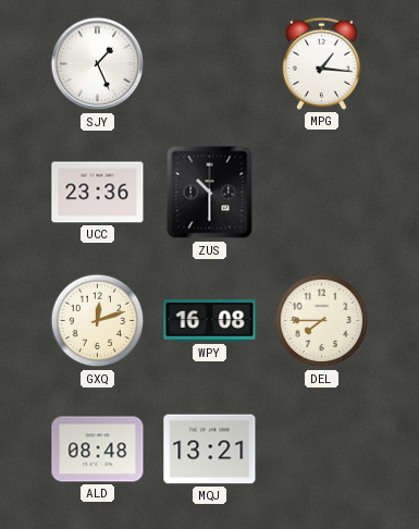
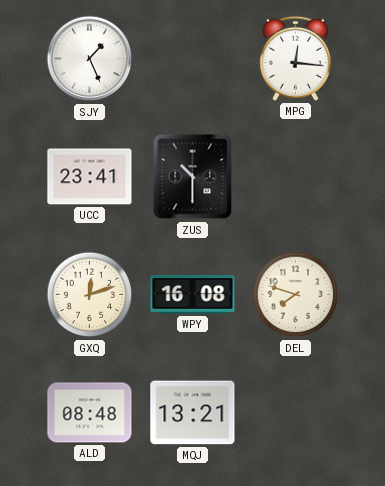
MPG: 1:16 -> 12:16 (295, 58)
UCC: 23:36 -> 23:41 (90, 177)
DEL: 7:45 -> 7:48 (296, 295)
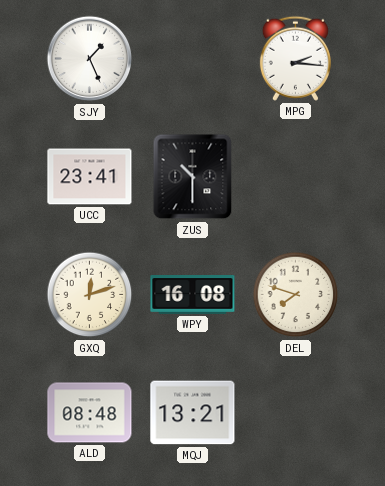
MPG: 12:16 -> 2:16 (295, 58)
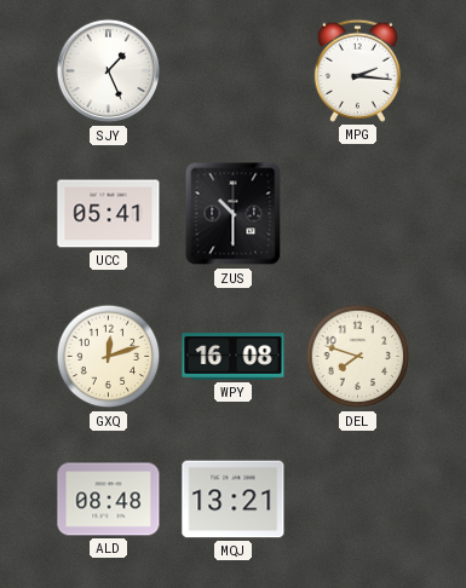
UCC: 23:41 -> 05:41 (109, 214)
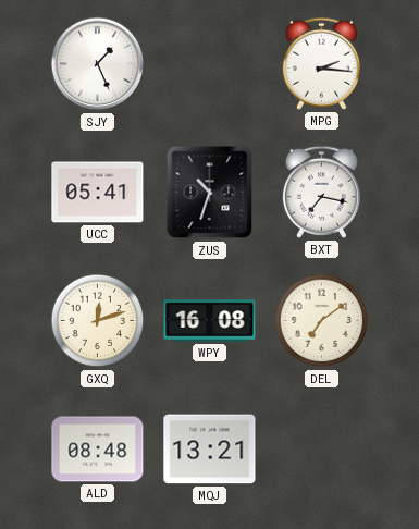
ZUS: 10:30 -> 10:33 (210, 193)
BXT: none -> 7:17 (321, 192)
DEL: 7:48 -> 7:09 (322, 321)
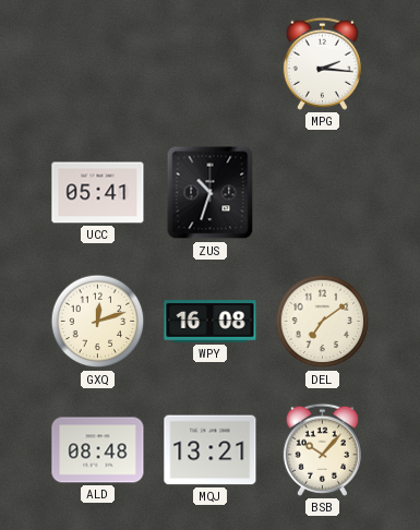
SJY: 1:26 -> none (98, 64)
BXT: 7:17 -> none (321, 192)
BSB: none -> 10:07 (322, 449)
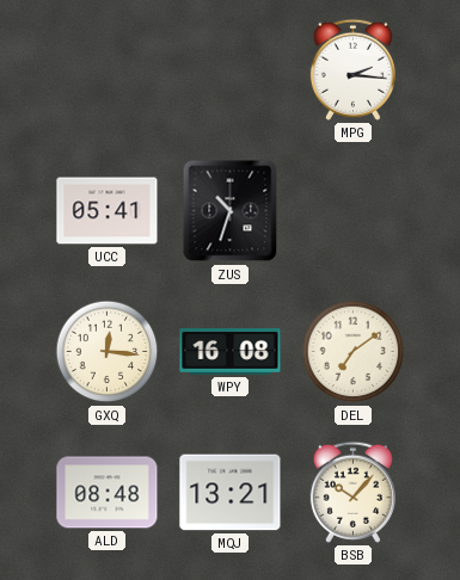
GXQ: 12:12 -> 12:16 (108, 352)
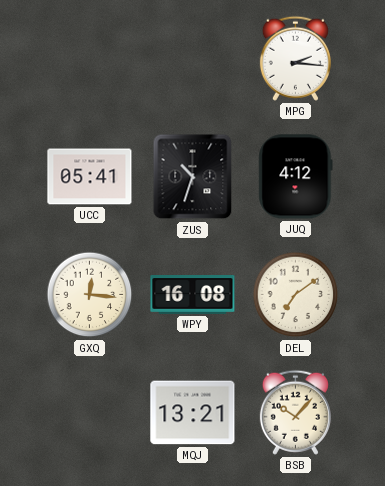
JUQ: none -> 4:12 (296, 177)
ALD: 08:48 -> none (108, 493)
